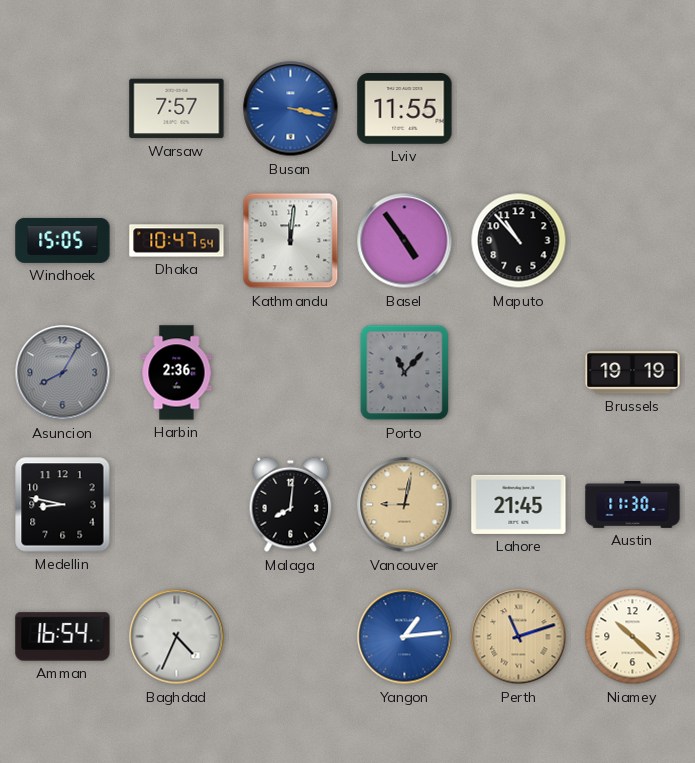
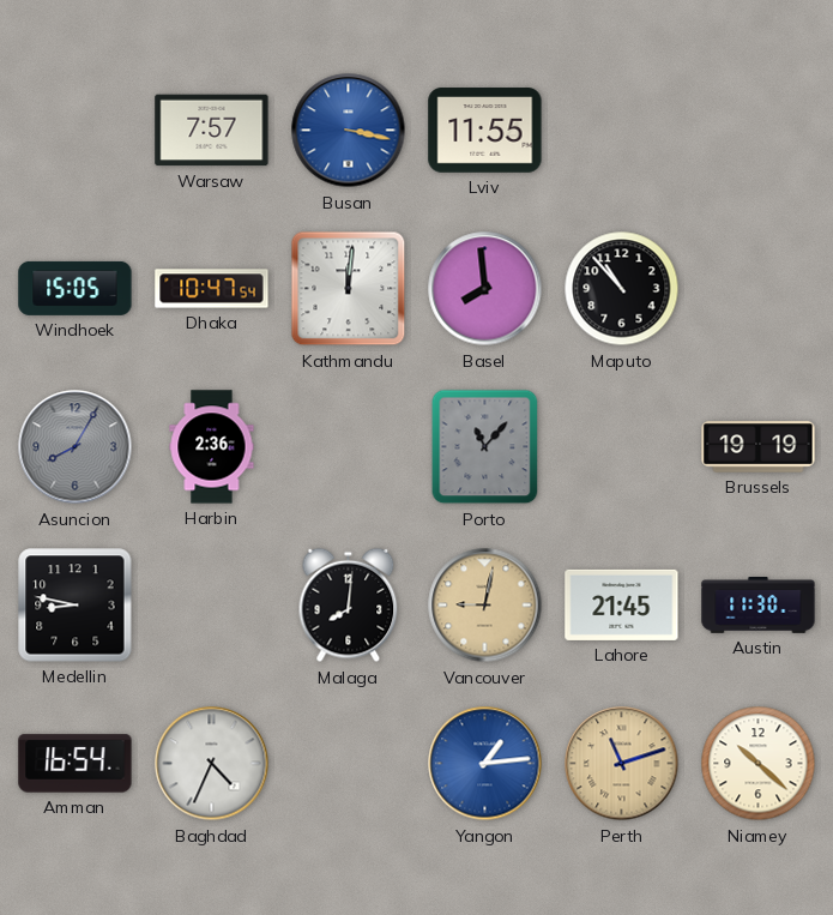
Basel: 4:54 -> 7:59 (485, 289)
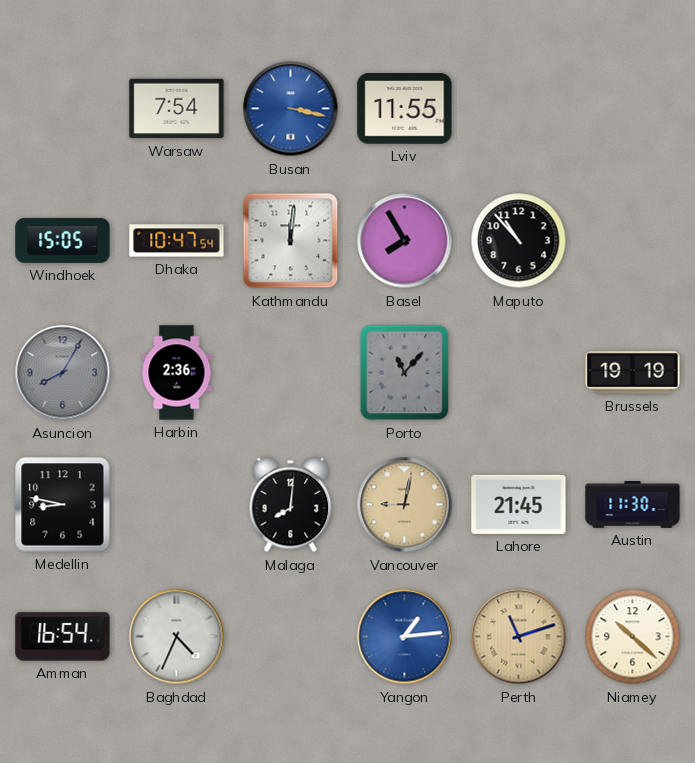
Warsaw: 7:57 -> 7:54 (177, 109)
Basel: 7:59 -> 7:55 (405, 241)
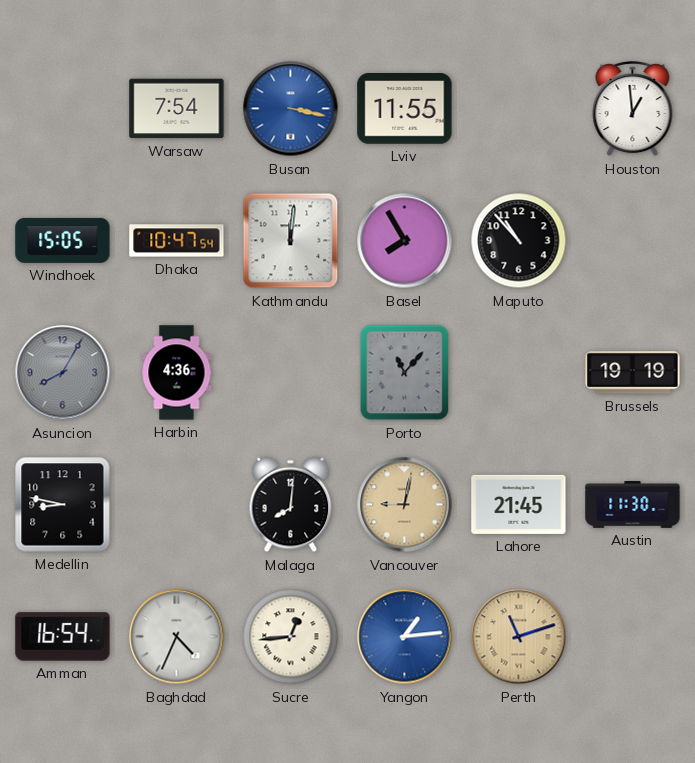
Houston: none -> 12:59 (633, 109)
Harbin: 2:36 -> 4:36 (177, 373)
Sucre: none -> 12:44 (291, 637)
Niamey: 10:22 -> none (633, 637)
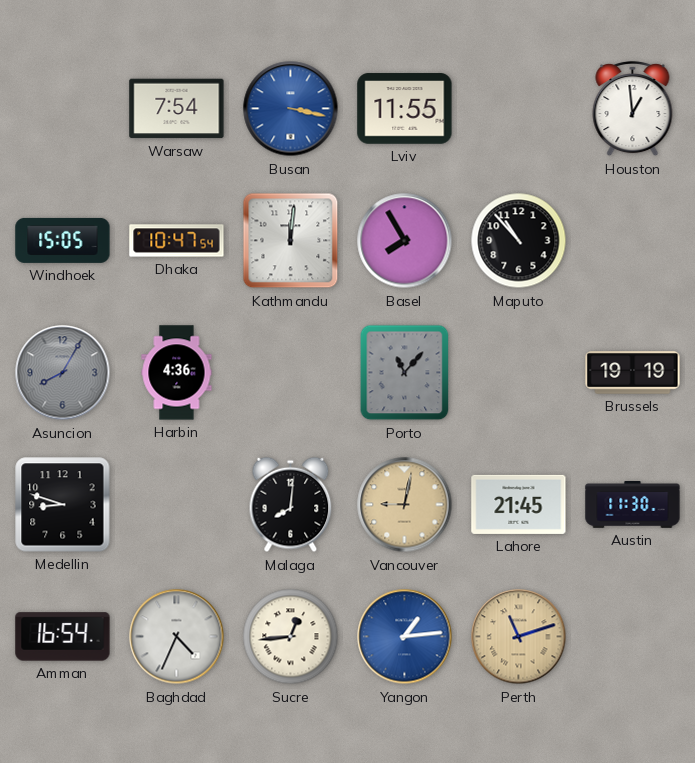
Medellin: 8:47 -> 8:48 (63, 505)
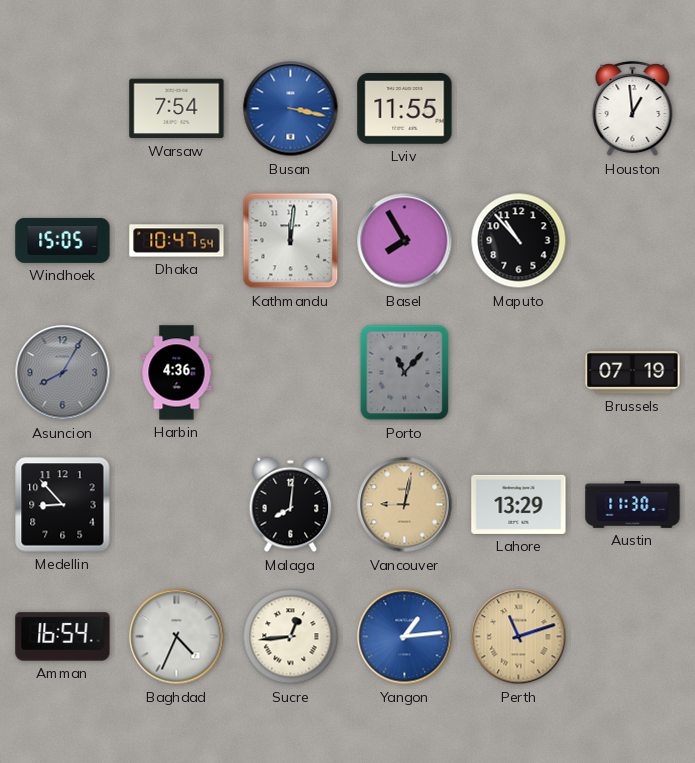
Brussels: 19:19 -> 07:19 (633, 373)
Medellin: 8:48 -> 8:53 (63, 505)
Lahore: 21:45 -> 13:29 (519, 504)
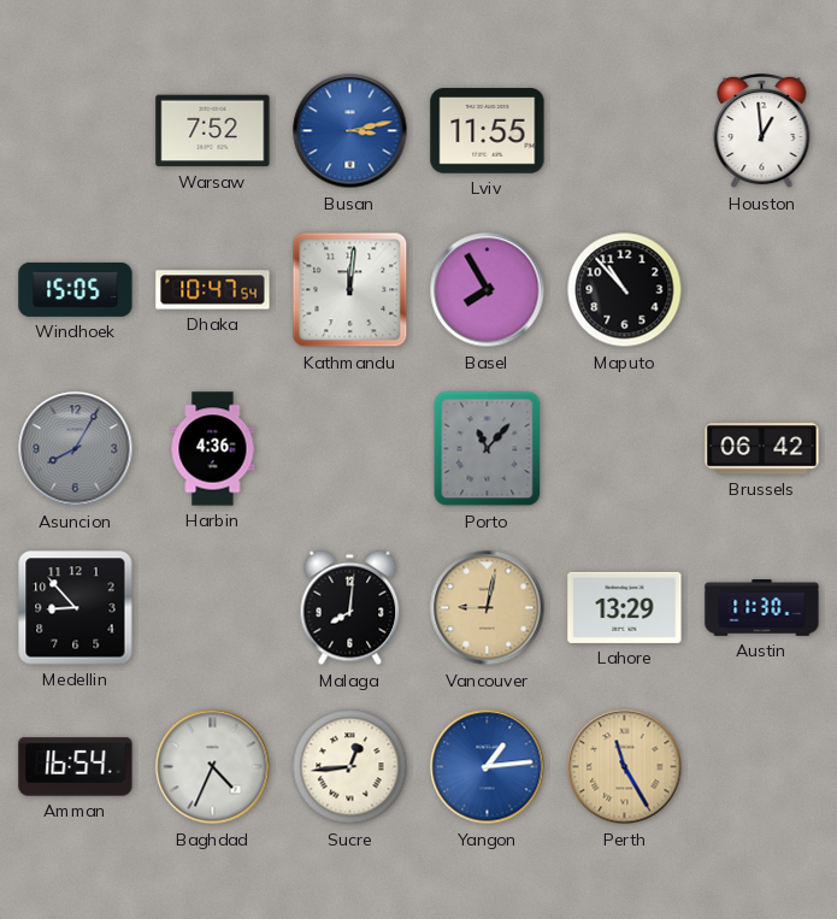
Warsaw: 7:54 -> 7:52 (213, 131)
Busan: 3:17 -> 3:13 (350, 131)
Brussels: 07:19 -> 06:42 (762, 449)
Perth: 11:12 -> 11:25 (625, 767)
